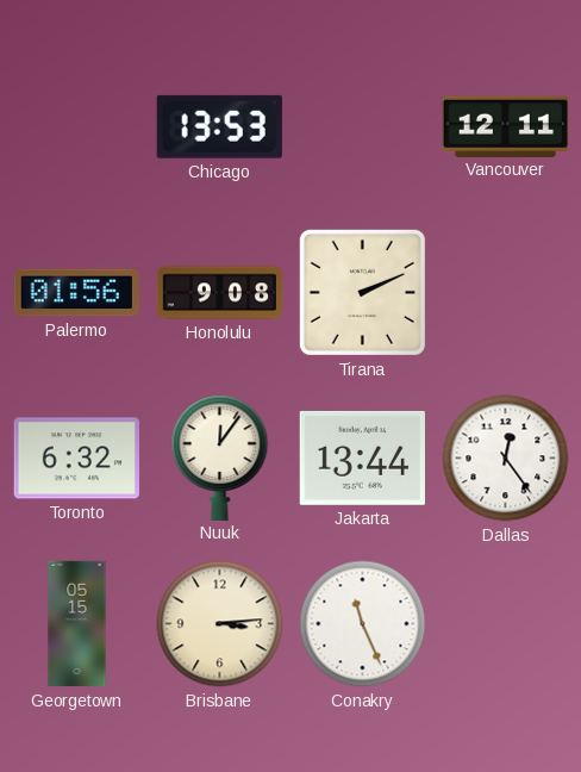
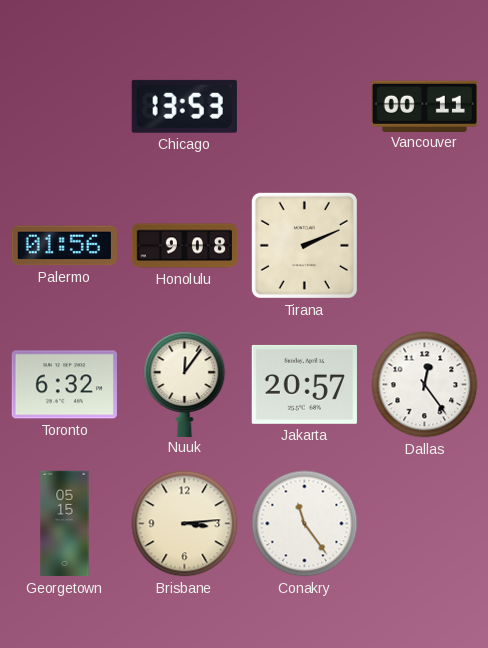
Vancouver: 12:11 -> 00:11 (424, 106)
Jakarta: 13:44 -> 20:57 (304, 384)
Conakry: 11:26 -> 11:24 (305, 524)
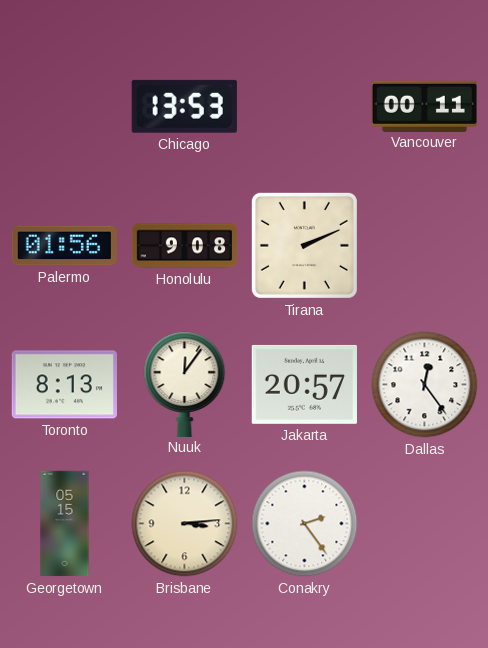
Toronto: 6:32 -> 8:13 (64, 385)
Conakry: 11:24 -> 2:24 (305, 524)
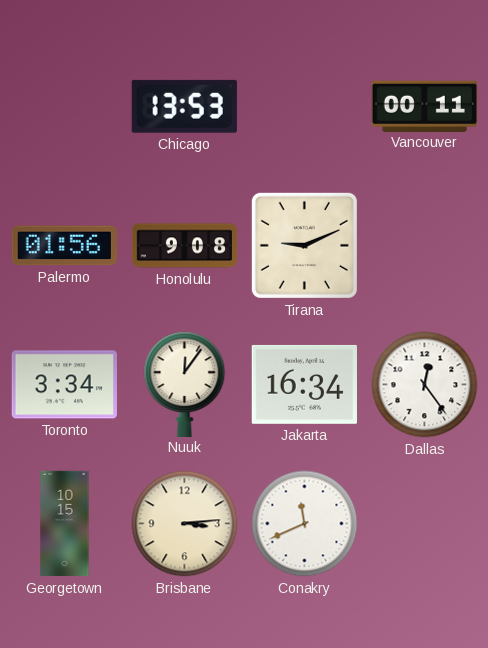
Tirana: 2:11 -> 9:11 (304, 245)
Toronto: 8:13 -> 3:34 (64, 385)
Jakarta: 20:57 -> 16:34 (304, 384)
Georgetown: 05:15 -> 10:15 (65, 524)
Conakry: 2:24 -> 11:41 (305, 524)
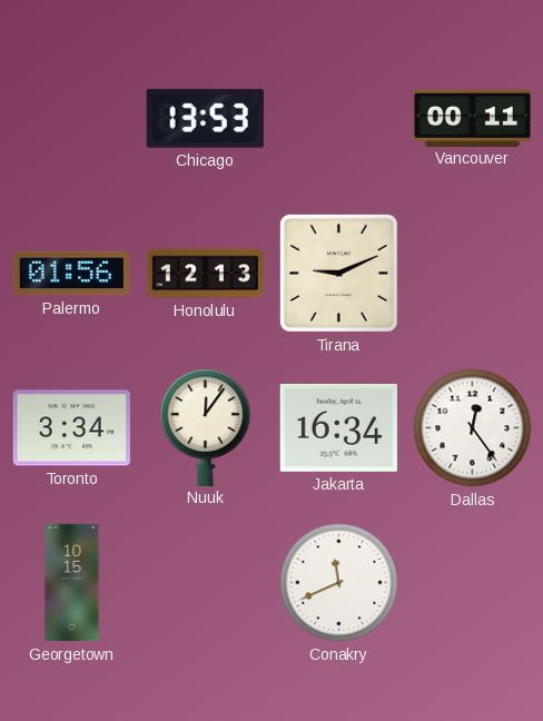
Honolulu: 9:08 -> 12:13 (206, 274)
Brisbane: 3:14 -> none (185, 524)
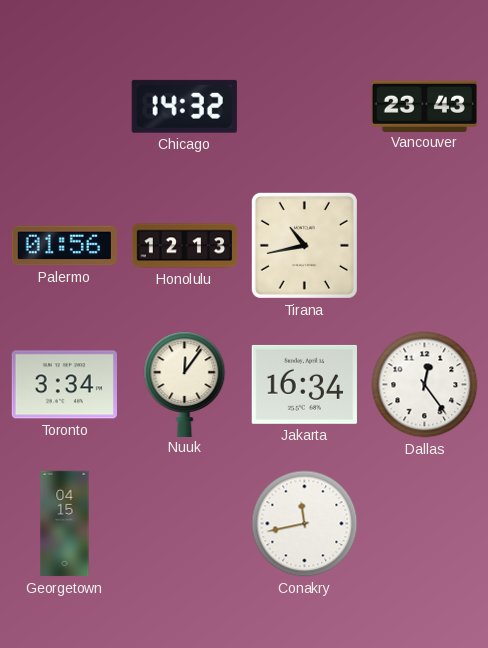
Chicago: 13:53 -> 14:32 (184, 106)
Vancouver: 00:11 -> 23:43 (424, 106)
Tirana: 9:11 -> 10:43 (304, 245)
Georgetown: 10:15 -> 04:15 (65, 524)
Conakry: 11:41 -> 11:43 (305, 524)
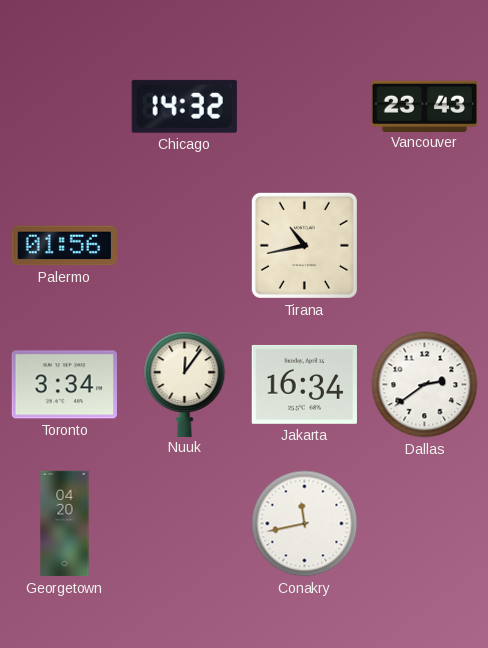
Honolulu: 12:13 -> none (185, 246)
Dallas: 12:24 -> 2:39 (425, 385)
Georgetown: 04:15 -> 04:20 (65, 524)
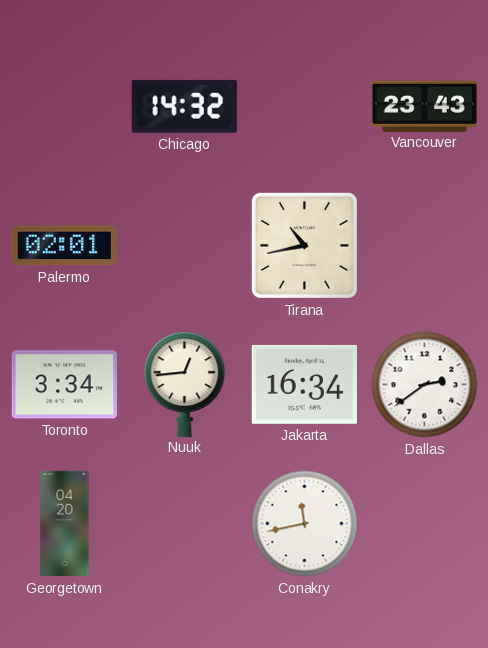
Palermo: 01:56 -> 02:01 (64, 246)
Nuuk: 12:06 -> 12:44 (185, 384)
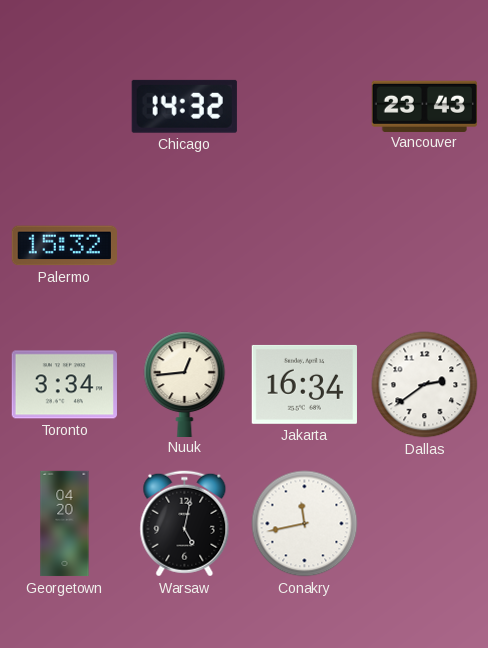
Palermo: 02:01 -> 15:32 (64, 246)
Tirana: 10:43 -> none (304, 245)
Warsaw: none -> 5:02 (185, 524)
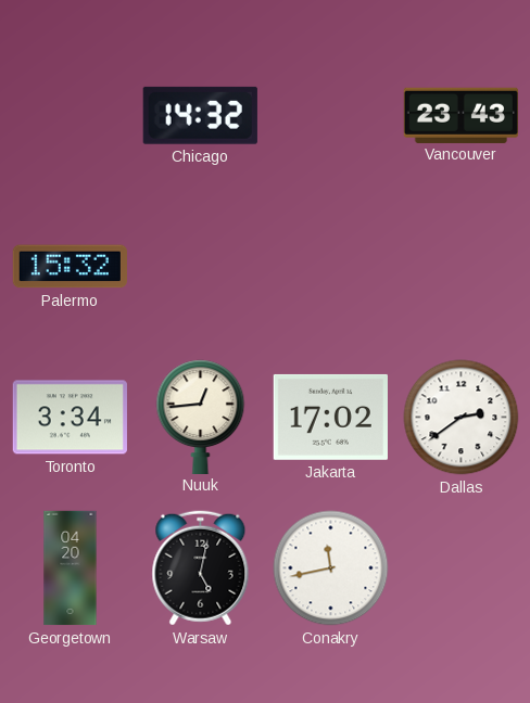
Jakarta: 16:34 -> 17:02 (330, 417)
